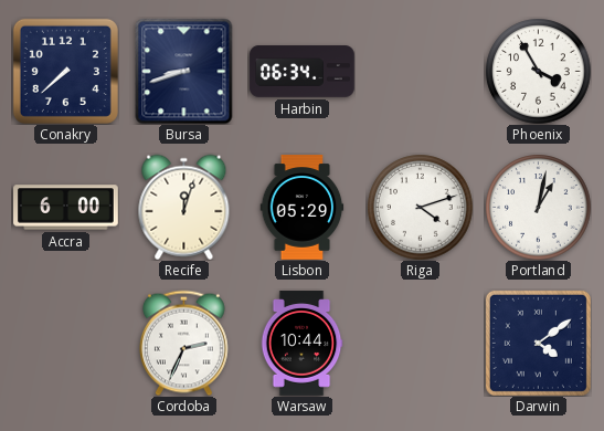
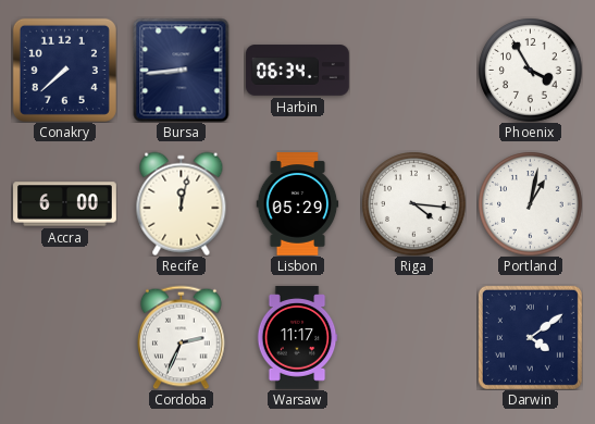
Bursa: 8:42 -> 8:44 (182, 70)
Recife: 12:03 -> 12:02 (182, 203)
Riga: 4:12 -> 4:16 (413, 203)
Warsaw: 10:44 -> 11:17 (297, 338)
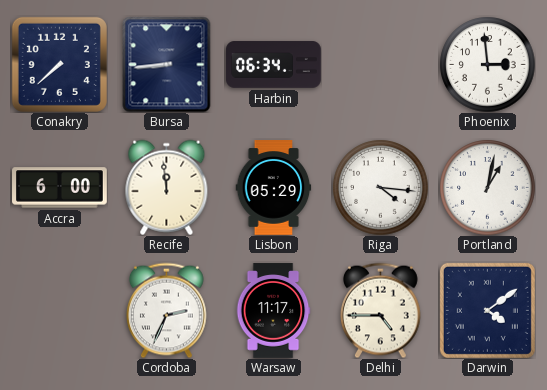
Phoenix: 3:55 -> 2:59 (487, 64)
Recife: 12:02 -> 11:59 (167, 187)
Delhi: none -> 4:45 (380, 310)
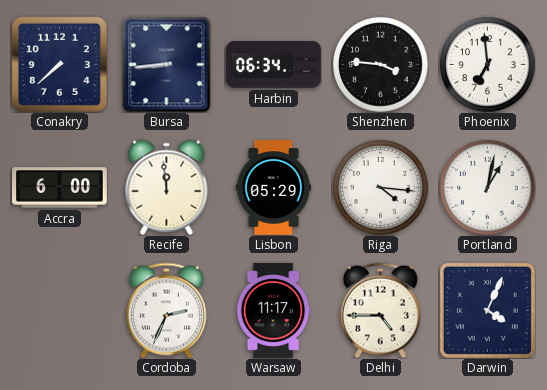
Shenzhen: none -> 3:46 (380, 64)
Phoenix: 2:59 -> 6:59 (487, 64)
Darwin: 4:09 -> 4:04 (487, 310)
